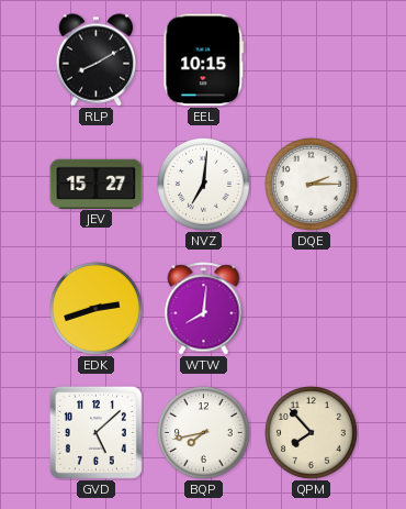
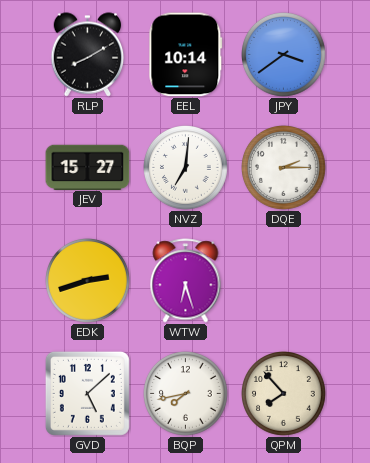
EEL: 10:15 -> 10:14 (186, 55)
JPY: none -> 3:39 (284, 55)
WTW: 8:01 -> 6:27 (186, 281)
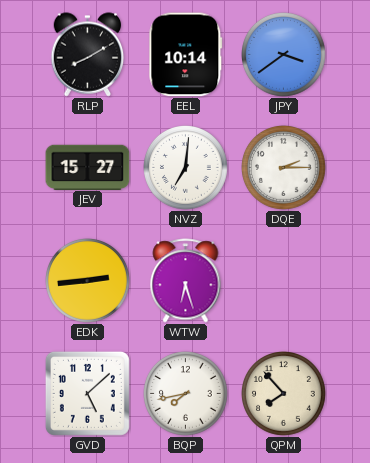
EDK: 2:42 -> 2:44 (88, 281)
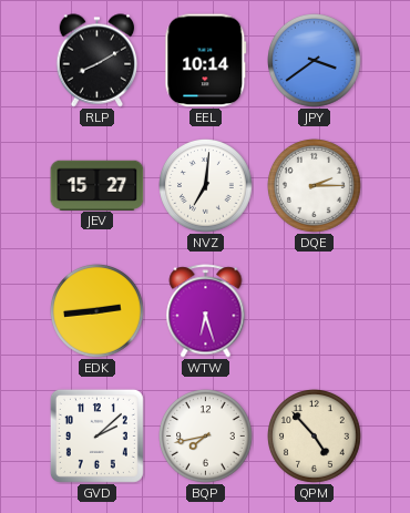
GVD: 5:08 -> 2:08 (96, 435)
QPM: 7:53 -> 4:53 (315, 437)
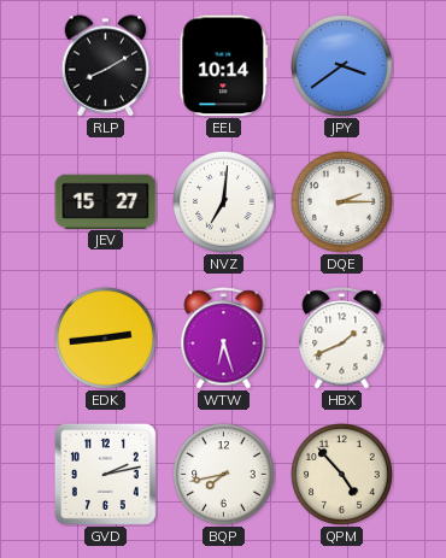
HBX: none -> 1:41 (342, 339)
GVD: 2:08 -> 2:13 (105, 474)
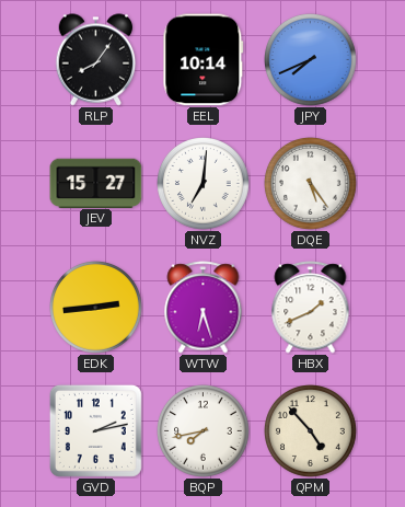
RLP: 8:10 -> 8:06 (96, 60)
JPY: 3:39 -> 7:41 (311, 60)
DQE: 2:15 -> 5:24 (311, 184)
